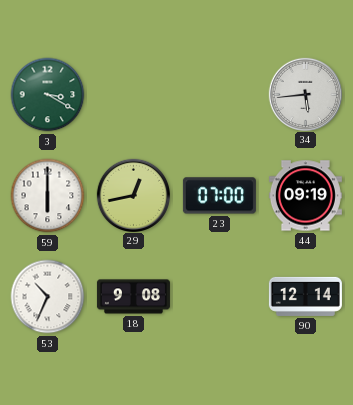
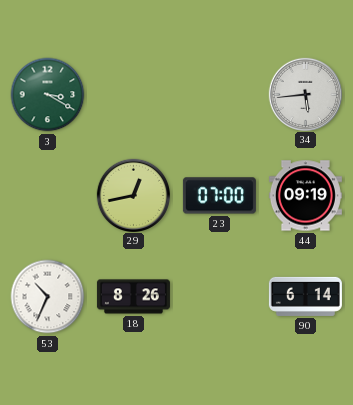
59: 6:00 -> none (48, 196)
18: 9:08 -> 8:26 (133, 297)
90: 12:14 -> 6:14 (305, 296)
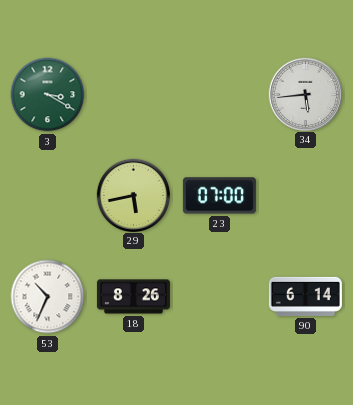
29: 12:43 -> 5:43 (133, 195)
44: 09:19 -> none (305, 196)
